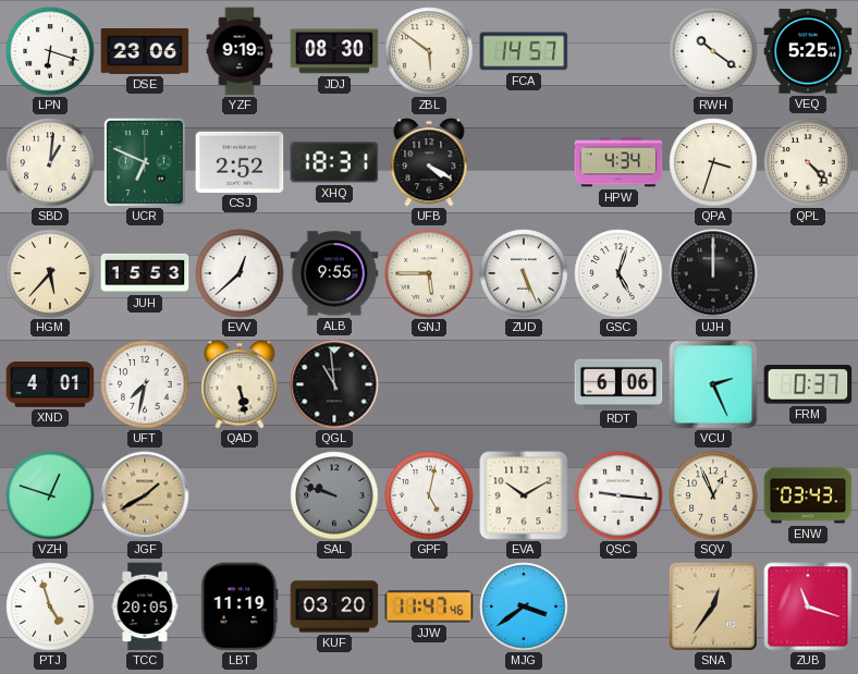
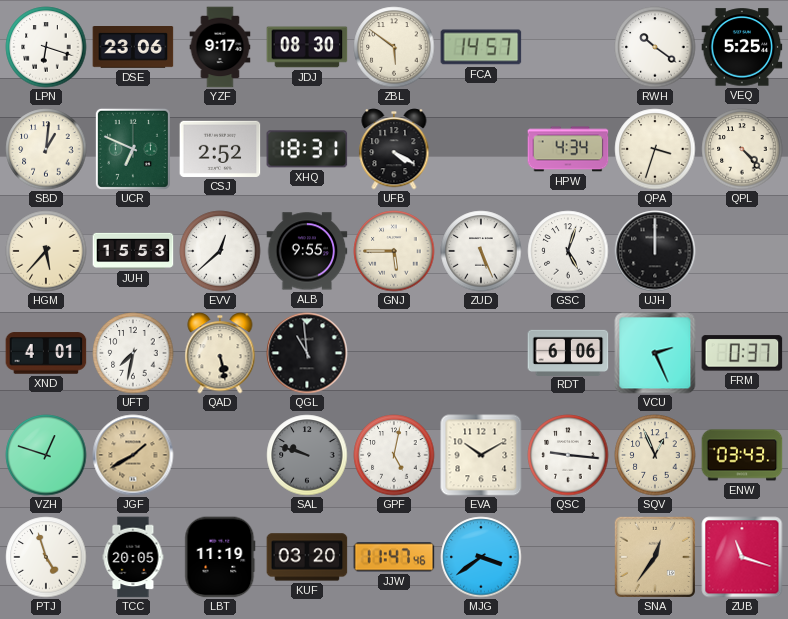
YZF: 9:19 -> 9:17 (220, 47)
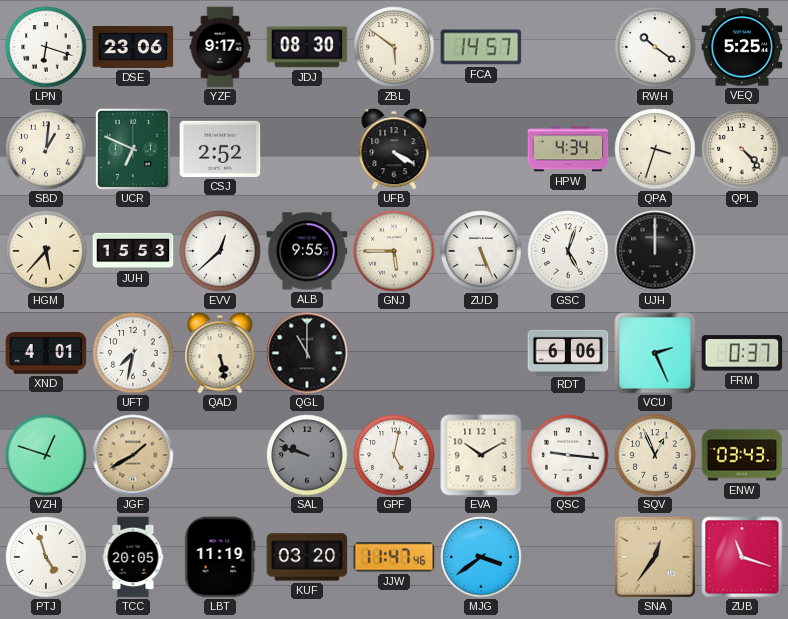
XHQ: 18:31 -> none (307, 149)
QGL: 10:59 -> 11:00 (307, 353)
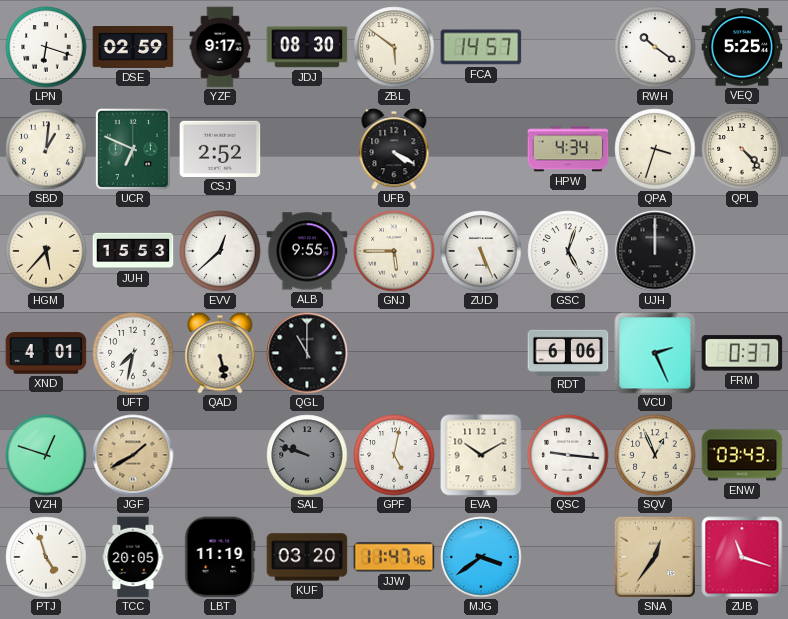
DSE: 23:06 -> 02:59 (133, 47)
